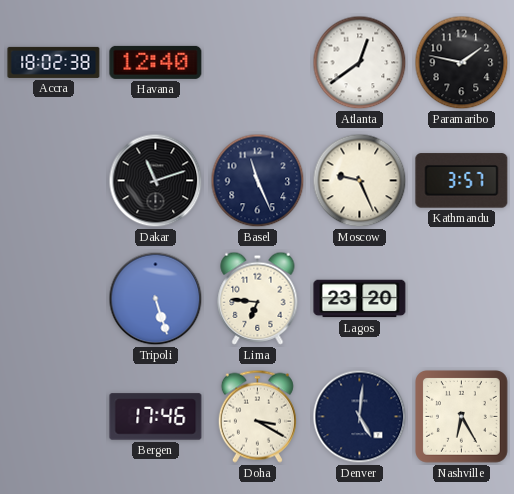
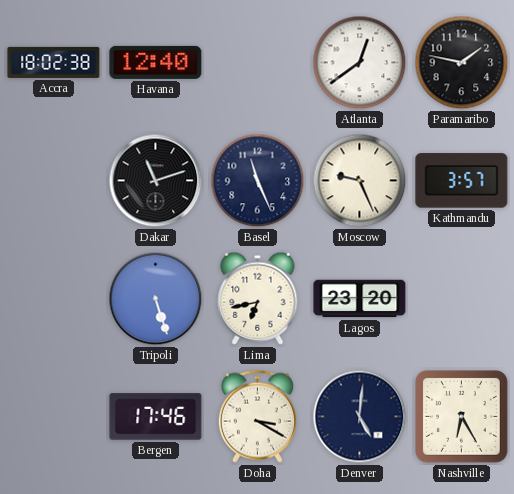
Lima: 6:46 -> 6:43 (258, 298)
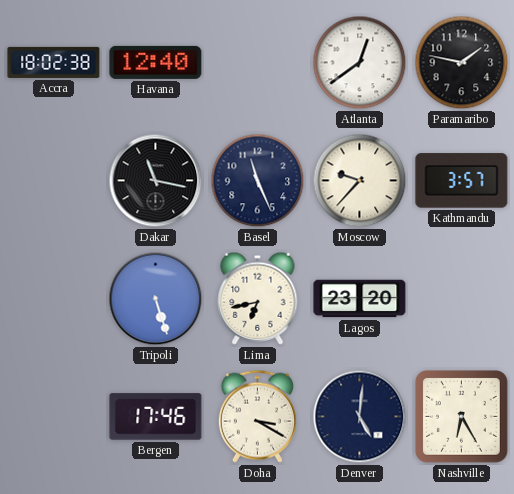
Dakar: 11:12 -> 11:17 (156, 181)
Moscow: 9:26 -> 9:37 (360, 181)
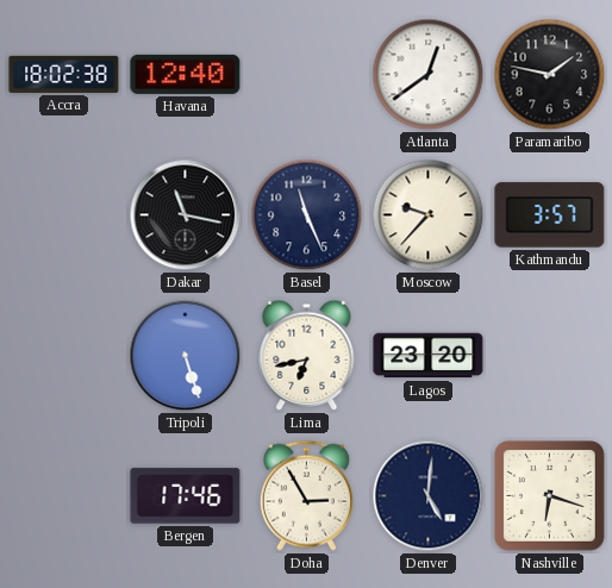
Doha: 3:20 -> 2:55 (306, 495)
Nashville: 6:25 -> 6:18 (550, 496)
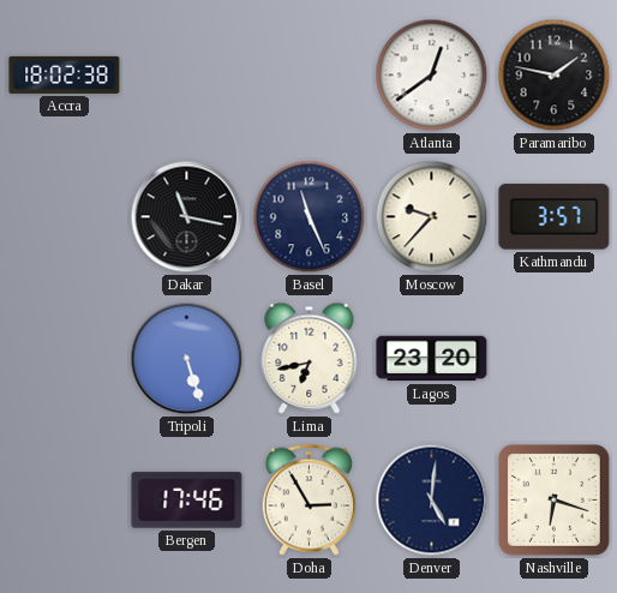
Havana: 12:40 -> none (186, 74)
